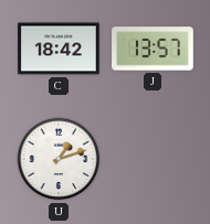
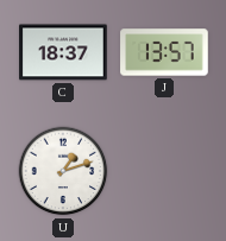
C: 18:42 -> 18:37 (63, 52)
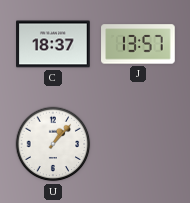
U: 1:12 -> 1:07 (53, 144)
